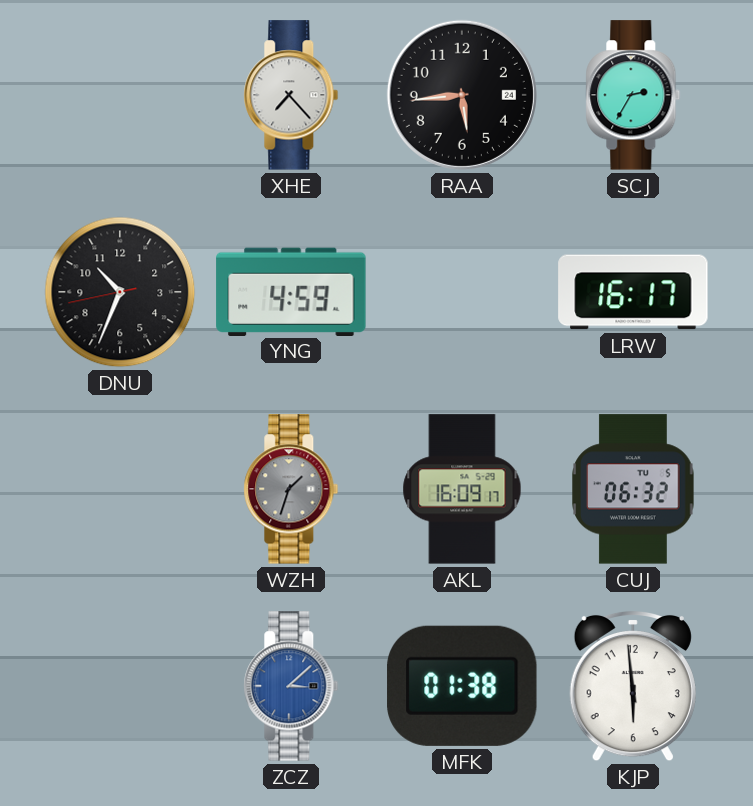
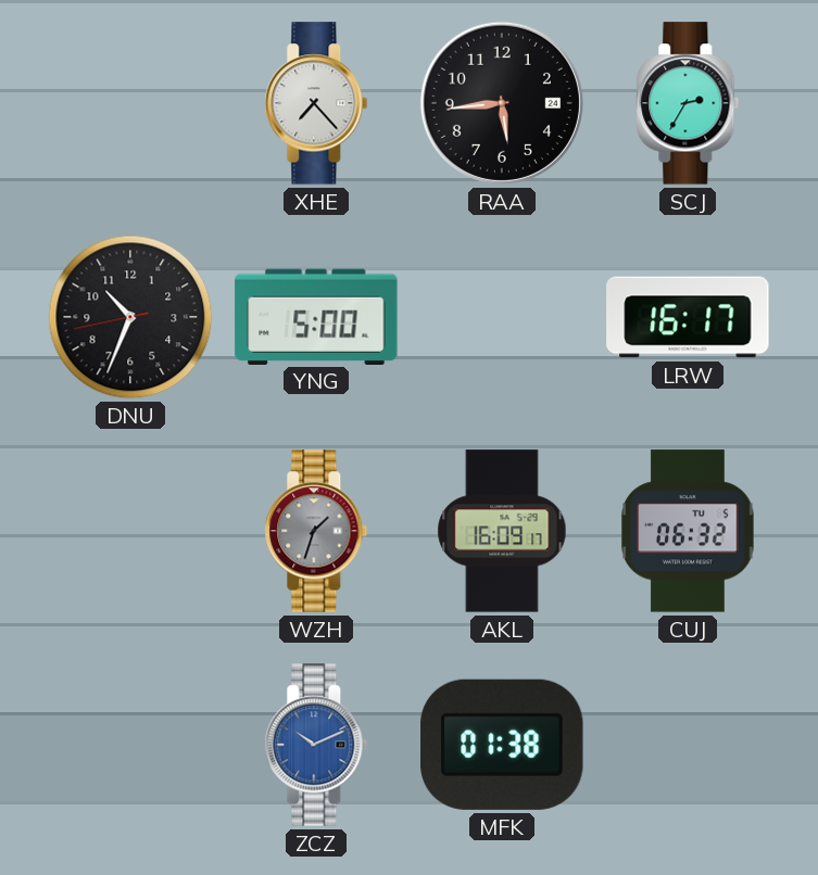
YNG: 4:59 -> 5:00 (316, 316)
ZCZ: 3:08 -> 10:11 (316, 745)
KJP: 5:59 -> none (633, 686)
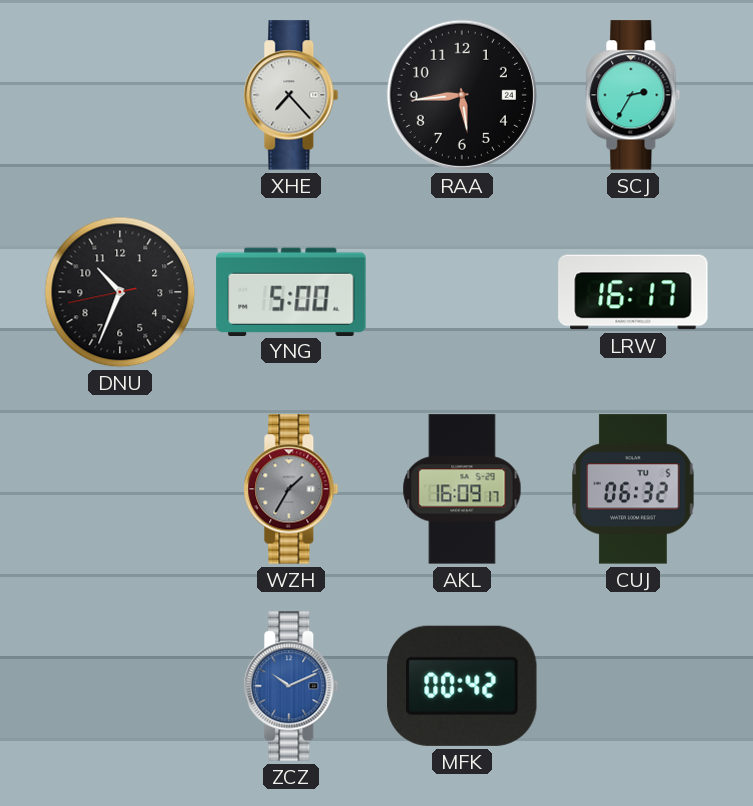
WZH: 1:33 -> 1:35 (291, 489)
MFK: 01:38 -> 00:42 (462, 686)
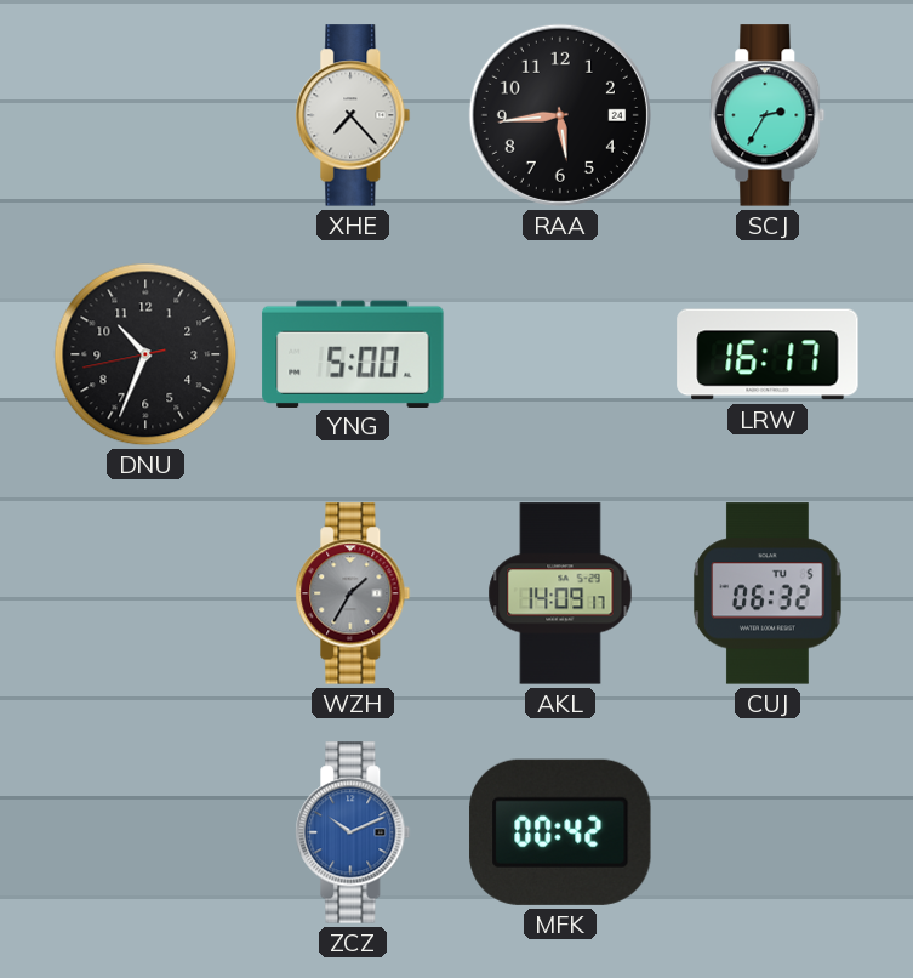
AKL: 16:09 -> 14:09 (560, 593)
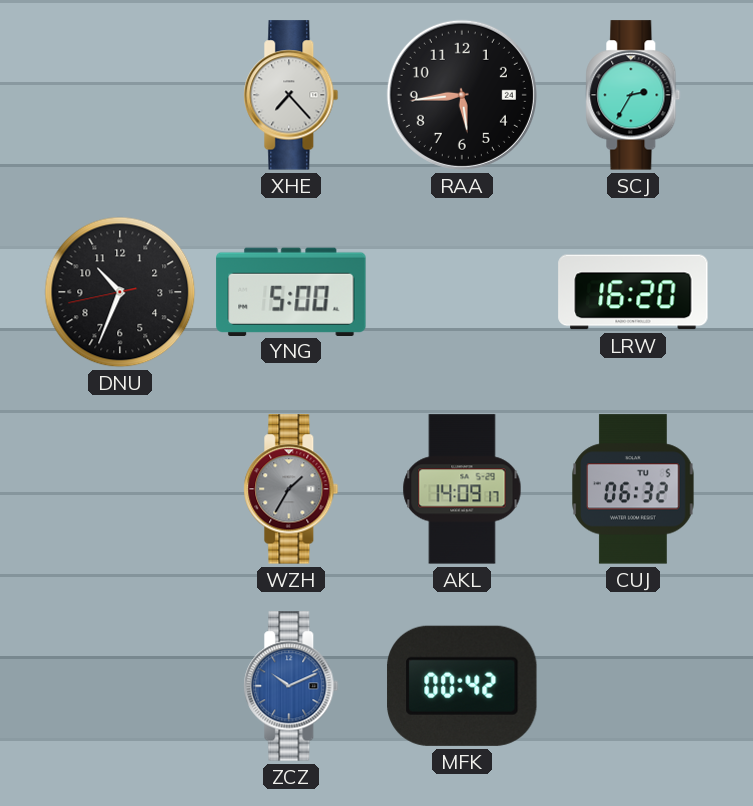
LRW: 16:17 -> 16:20 (633, 292)
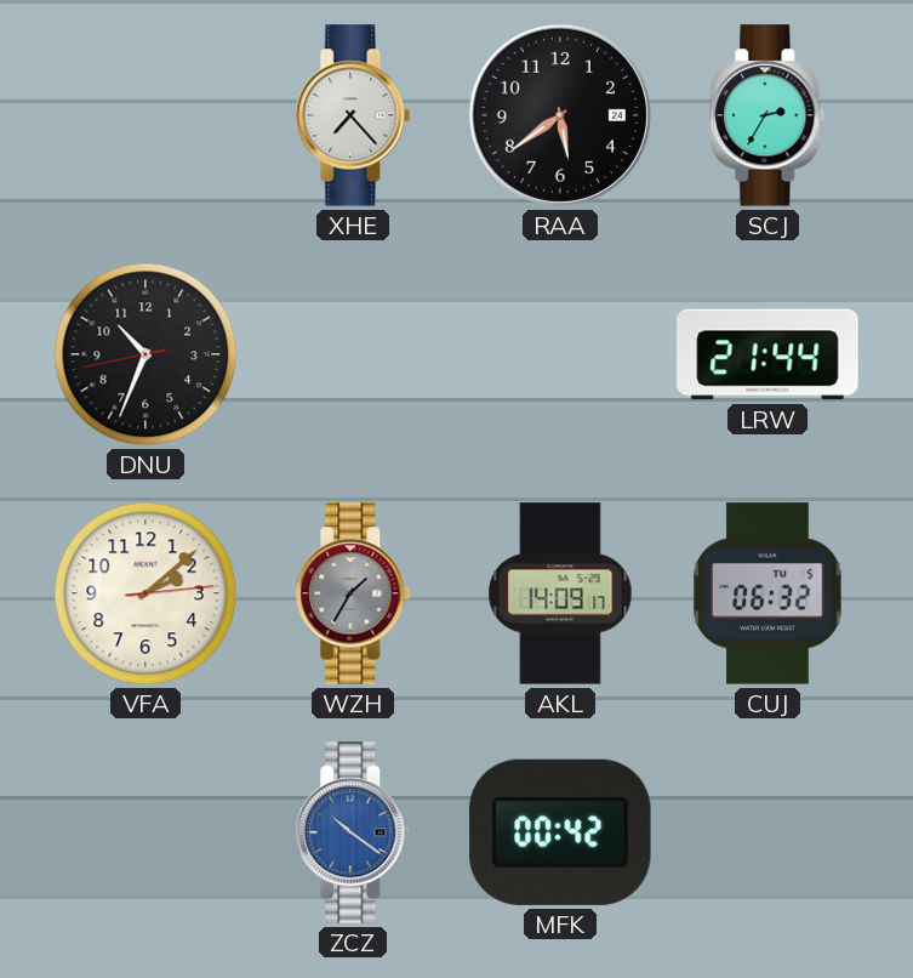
RAA: 5:44 -> 5:39 (560, 115)
YNG: 5:00 -> none (291, 291)
LRW: 16:20 -> 21:44 (768, 354)
VFA: none -> 2:08 (145, 593)
ZCZ: 10:11 -> 10:21 (353, 832)
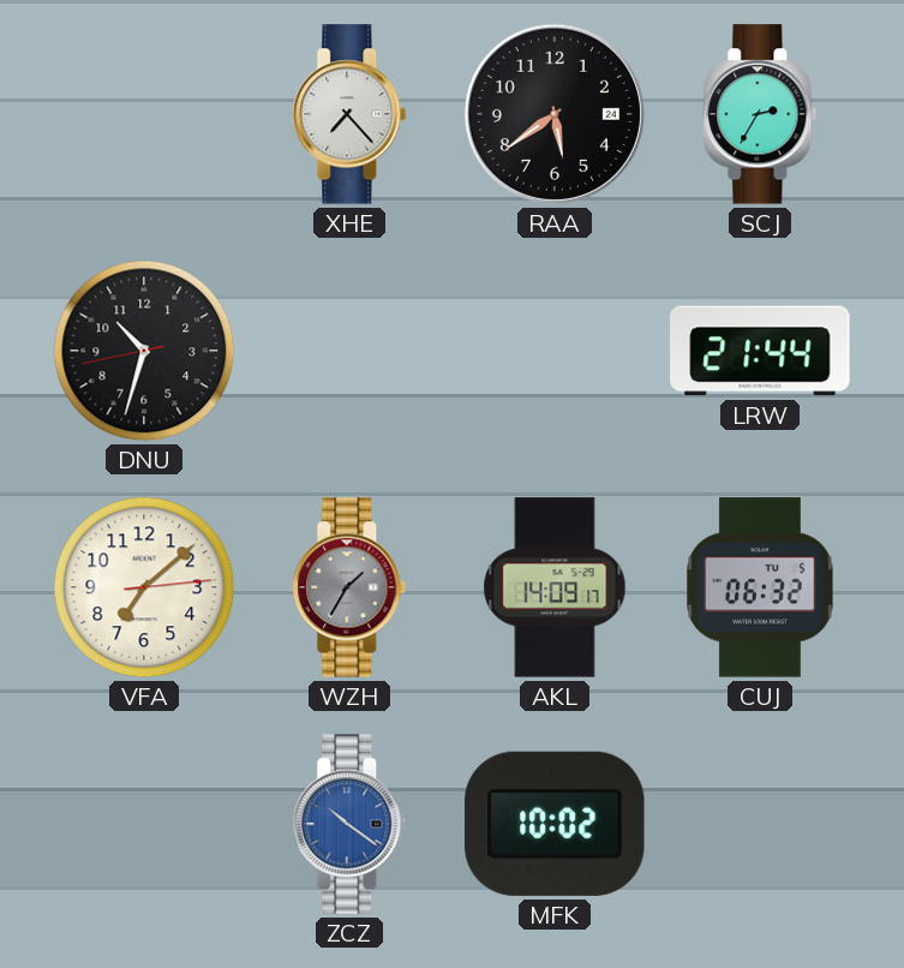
DNU: 10:33 -> 10:32 (144, 351)
VFA: 2:08 -> 7:08 (144, 587)
MFK: 00:42 -> 10:02 (555, 824)
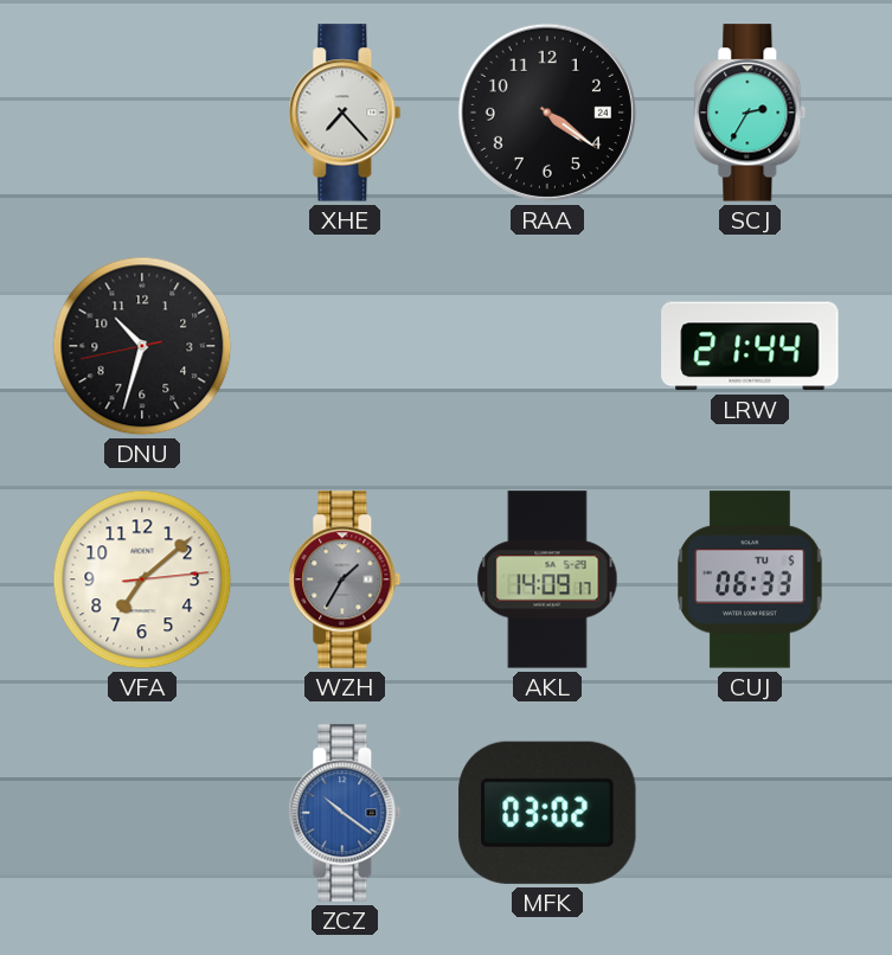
RAA: 5:39 -> 4:21 (547, 113)
CUJ: 06:32 -> 06:33 (750, 579)
MFK: 10:02 -> 03:02 (547, 813)
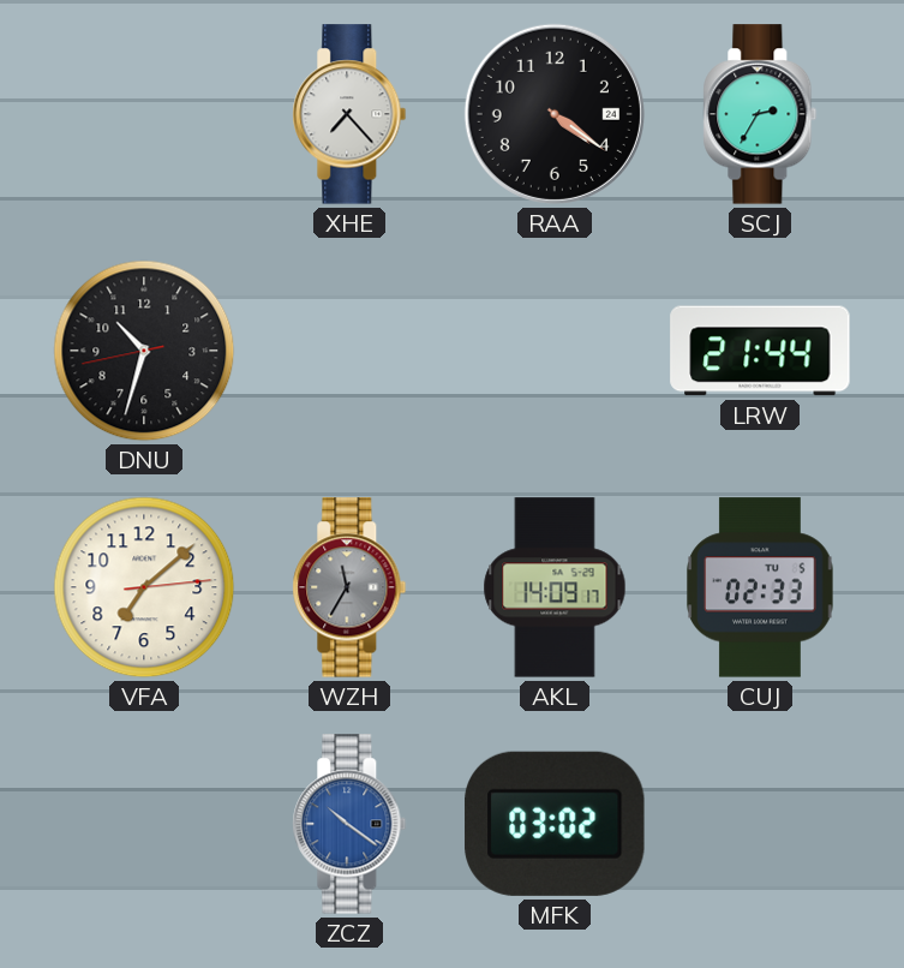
WZH: 1:35 -> 11:35 (349, 587)
CUJ: 06:33 -> 02:33 (760, 587)
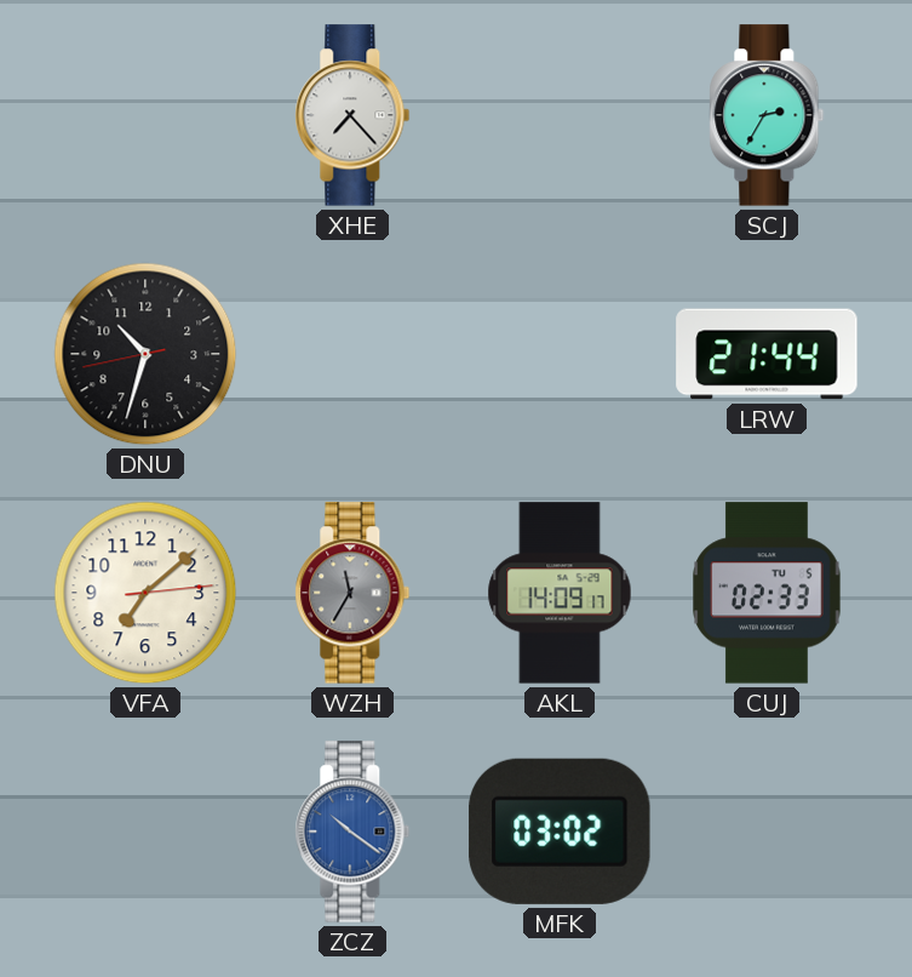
RAA: 4:21 -> none (555, 114)
